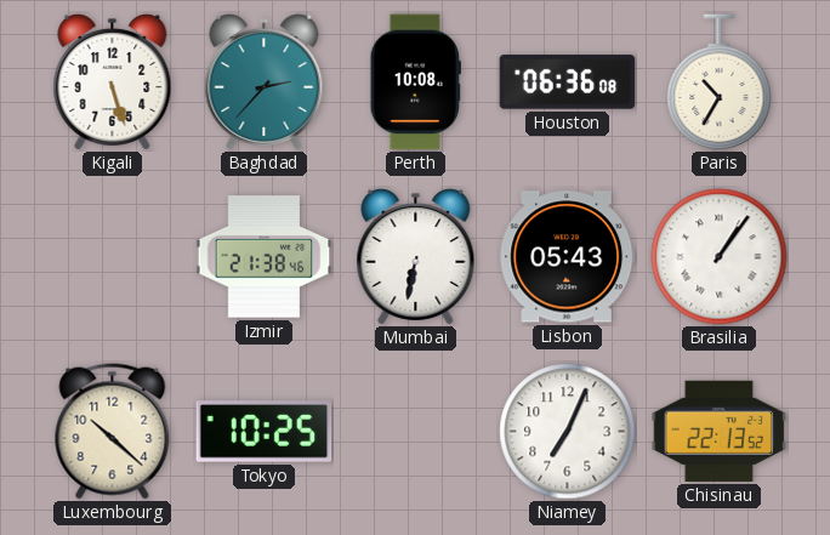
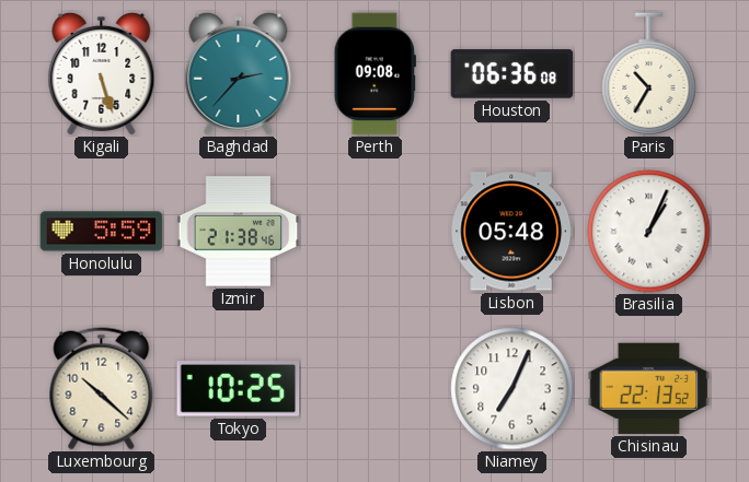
Perth: 10:08 -> 09:08 (374, 74)
Honolulu: none -> 5:59 (102, 232)
Mumbai: 6:32 -> none (416, 256)
Lisbon: 05:43 -> 05:48 (512, 232)
Brasilia: 1:06 -> 1:04 (649, 232)
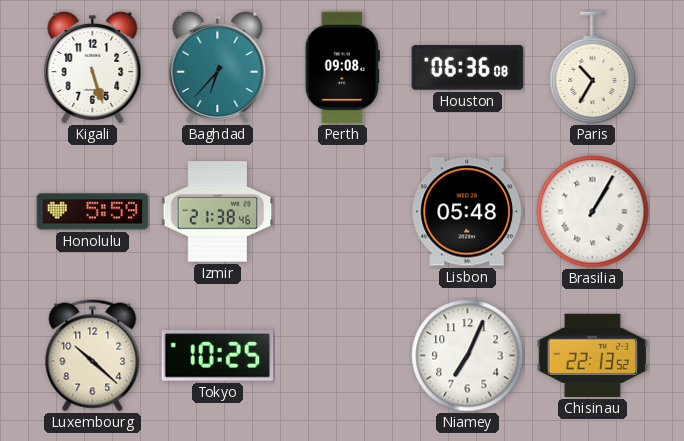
Baghdad: 2:37 -> 6:37 (218, 67)
Brasilia: 1:04 -> 1:05 (593, 212)
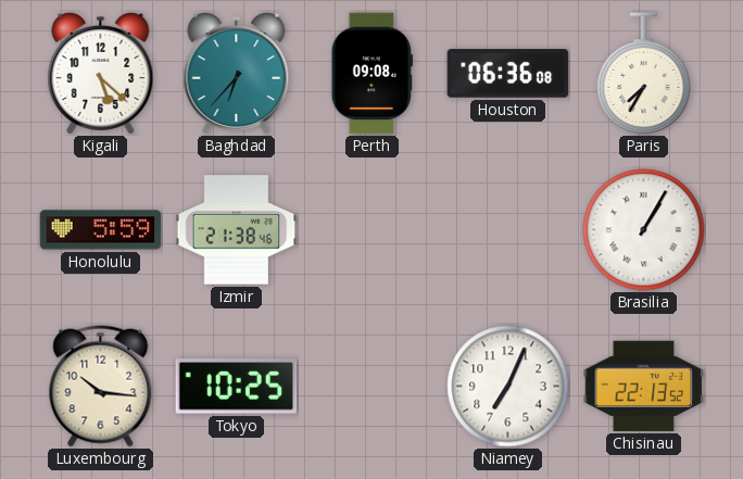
Kigali: 5:27 -> 5:22 (101, 73)
Paris: 10:35 -> 7:35 (644, 74)
Lisbon: 05:48 -> none (468, 212)
Luxembourg: 10:22 -> 10:16 (101, 387)
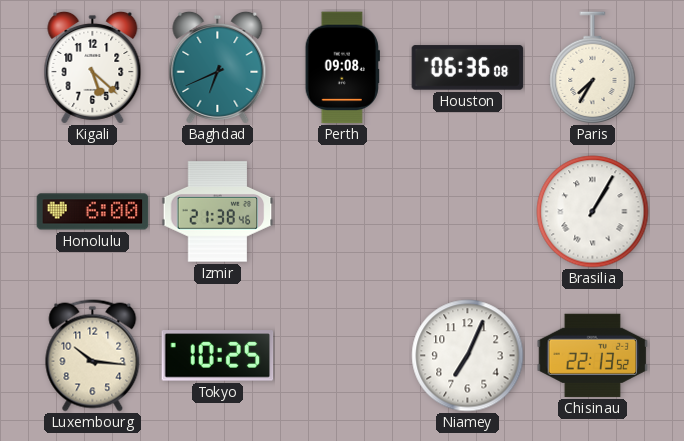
Baghdad: 6:37 -> 6:41 (218, 67)
Honolulu: 5:59 -> 6:00 (93, 212)
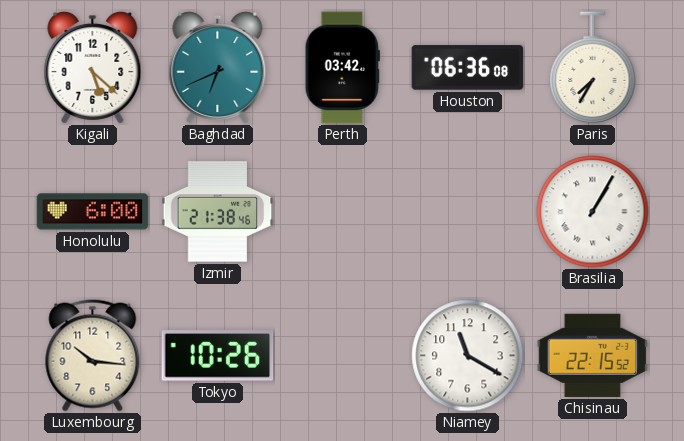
Perth: 09:08 -> 03:42 (342, 68)
Tokyo: 10:25 -> 10:26 (218, 356)
Niamey: 7:04 -> 11:20 (468, 356)
Chisinau: 22:13 -> 22:15 (593, 355)
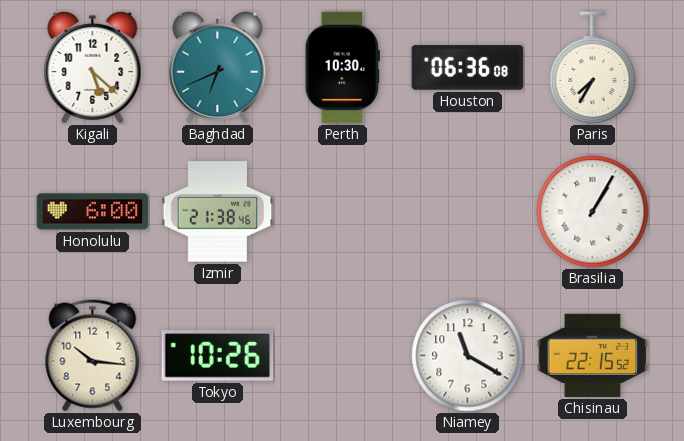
Perth: 03:42 -> 10:30 (342, 68)
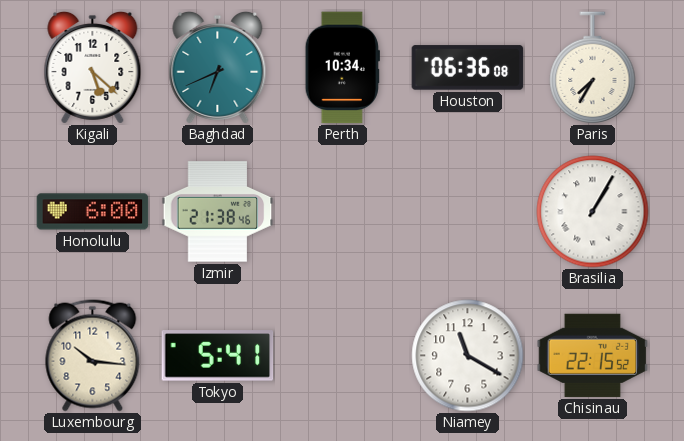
Perth: 10:30 -> 10:34 (342, 68)
Tokyo: 10:26 -> 5:41 (218, 356)
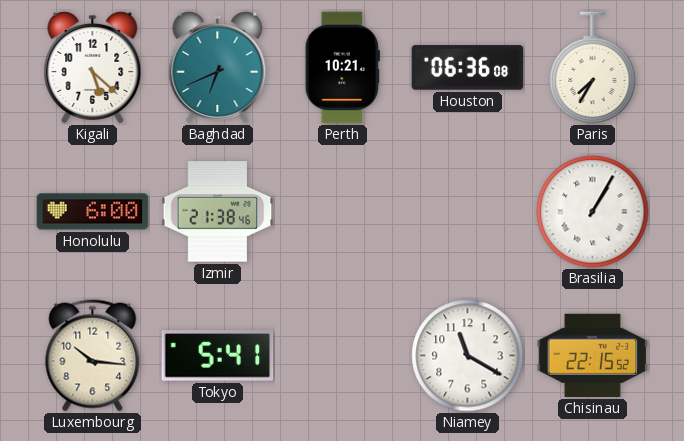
Perth: 10:34 -> 10:21 (342, 68)
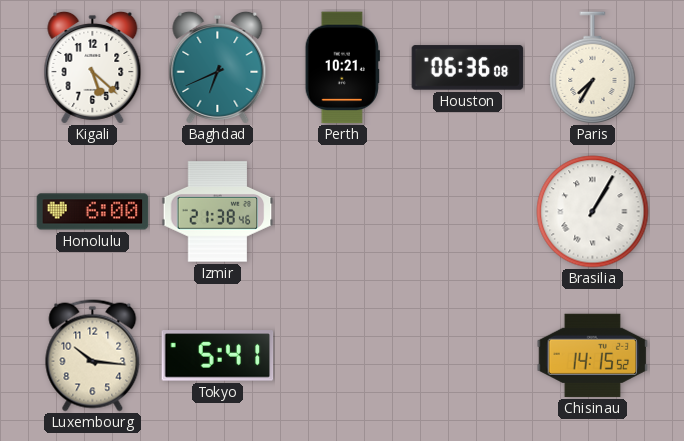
Niamey: 11:20 -> none (468, 356)
Chisinau: 22:15 -> 14:15 (593, 355)
